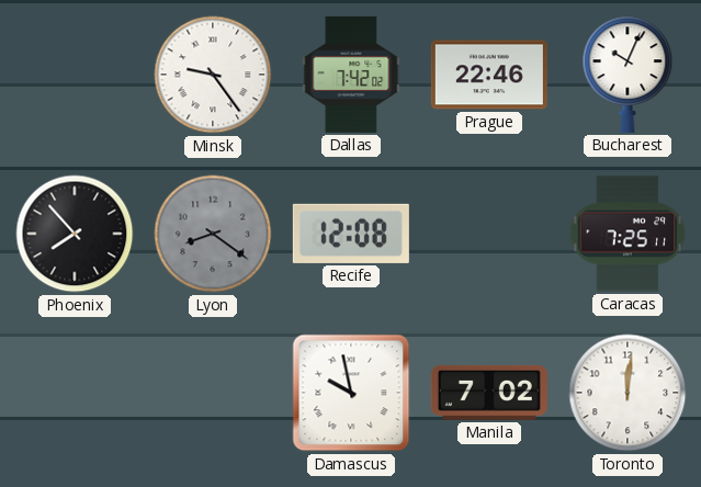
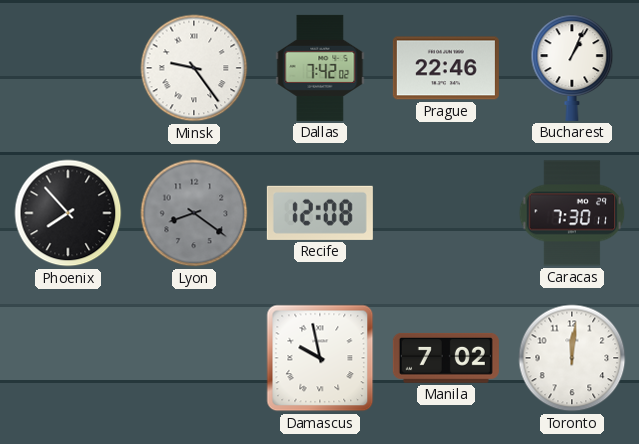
Bucharest: 10:04 -> 1:04 (572, 68)
Caracas: 7:25 -> 7:30 (572, 213)
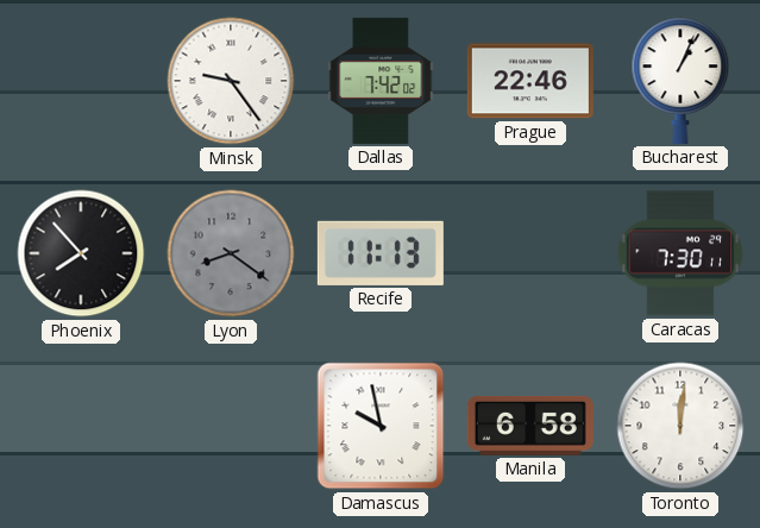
Recife: 12:08 -> 11:13 (381, 253)
Manila: 7:02 -> 6:58 (530, 426)
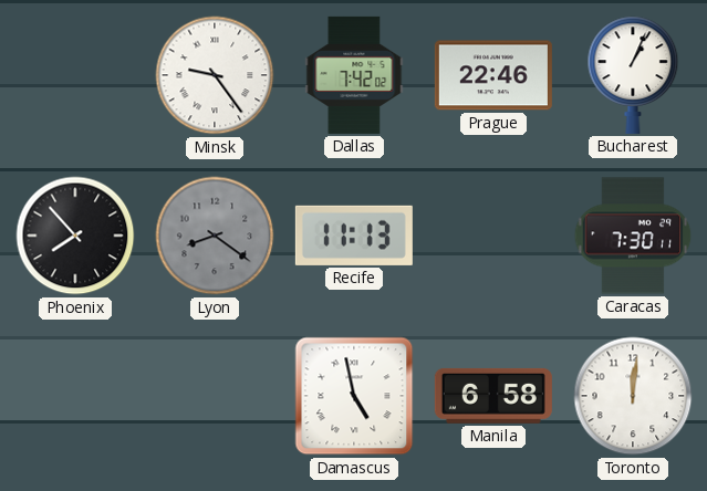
Damascus: 9:58 -> 4:58 (354, 396)
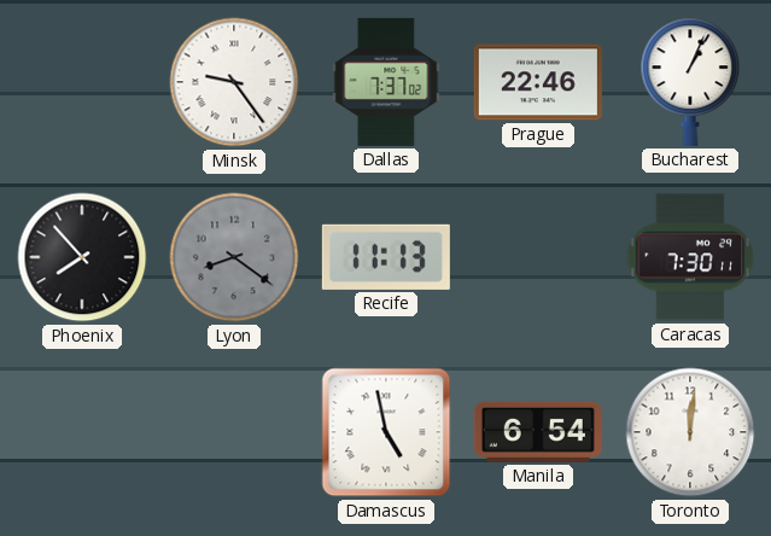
Dallas: 7:42 -> 7:37 (386, 82)
Manila: 6:58 -> 6:54 (538, 432)
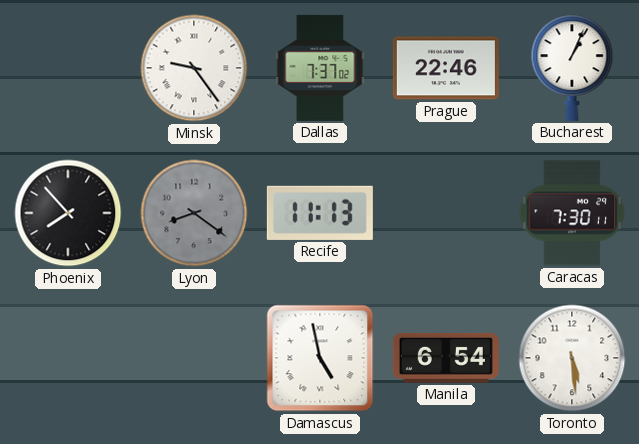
Toronto: 12:01 -> 5:29 (572, 358)
